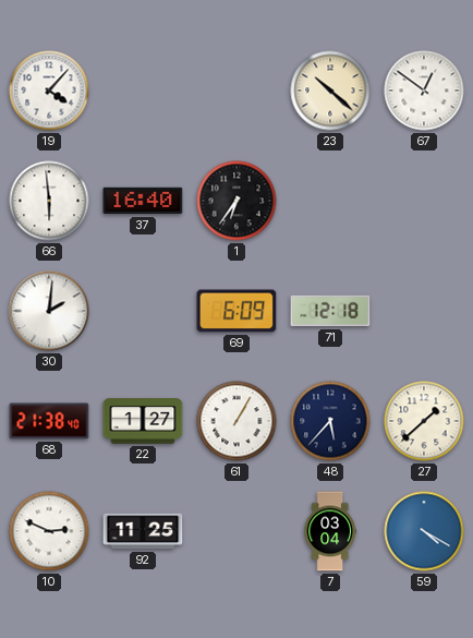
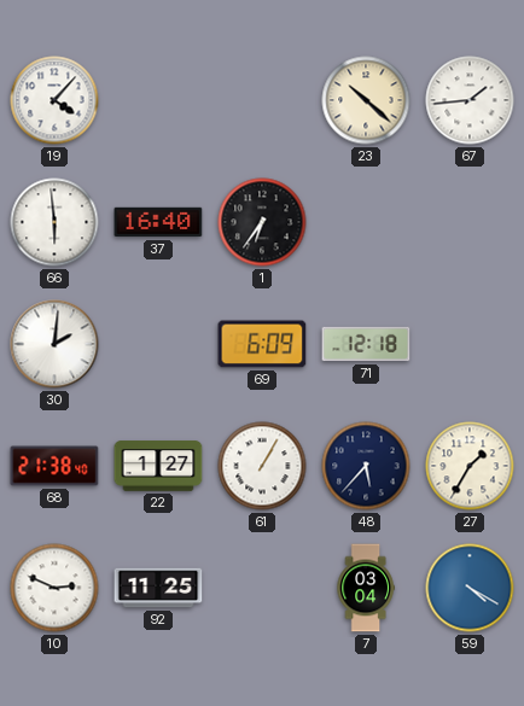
67: 12:51 -> 1:44 (470, 100)
27: 1:38 -> 1:35 (470, 466)
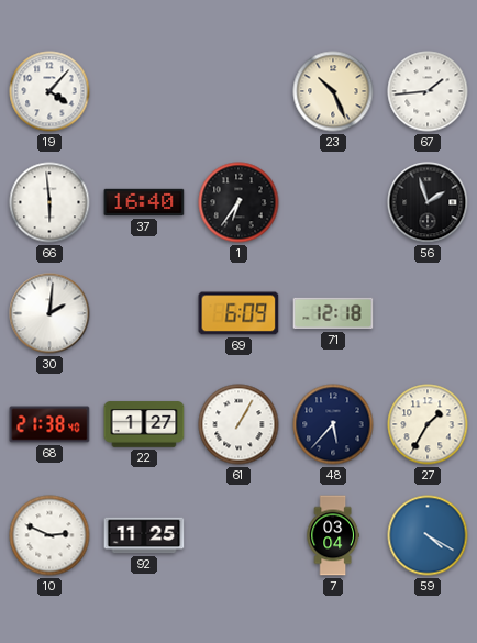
23: 10:22 -> 10:26 (333, 91)
56: none -> 1:57 (428, 202)
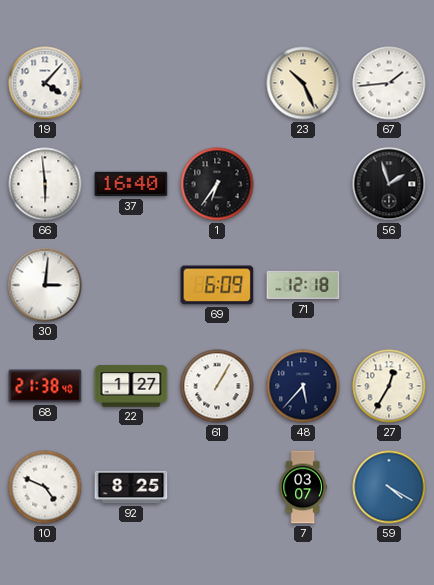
30: 2:01 -> 3:01 (45, 285)
27: 1:35 -> 12:35 (389, 386)
10: 2:49 -> 4:49 (45, 487)
92: 11:25 -> 8:25 (131, 487)
7: 03:04 -> 03:07 (303, 487)
